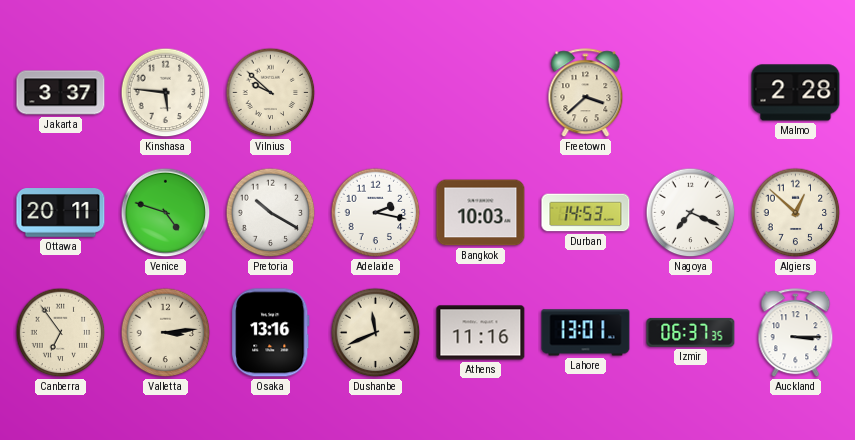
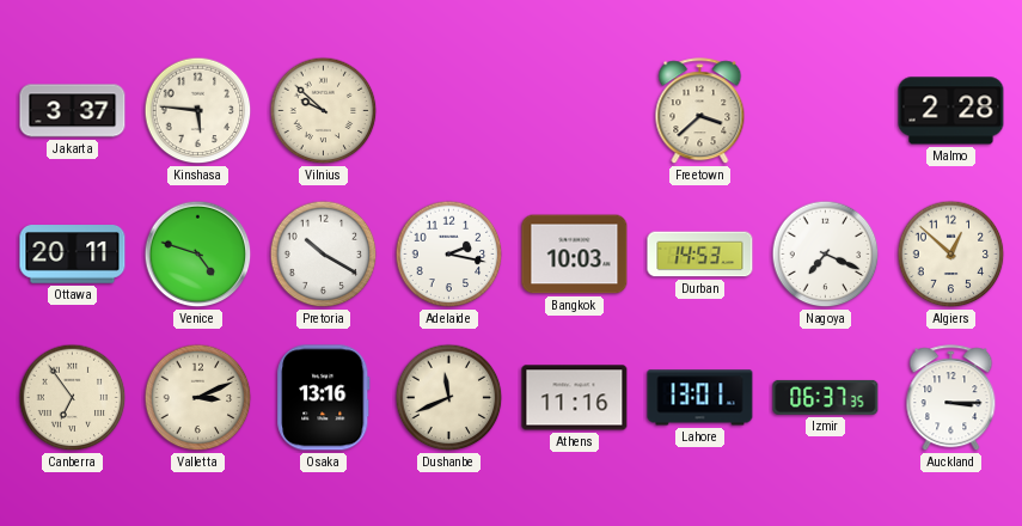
Valletta: 3:14 -> 3:11 (198, 398)
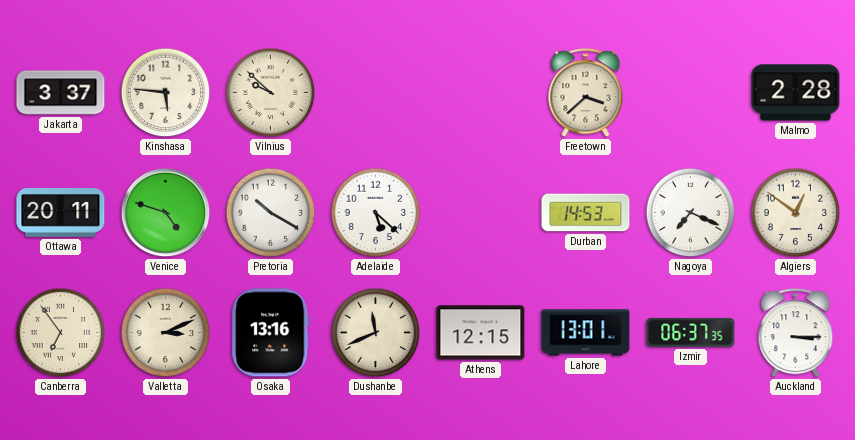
Adelaide: 2:17 -> 5:22 (376, 213)
Bangkok: 10:03 -> none (575, 255)
Algiers: 12:52 -> 12:51 (796, 213)
Athens: 11:16 -> 12:15 (481, 333)
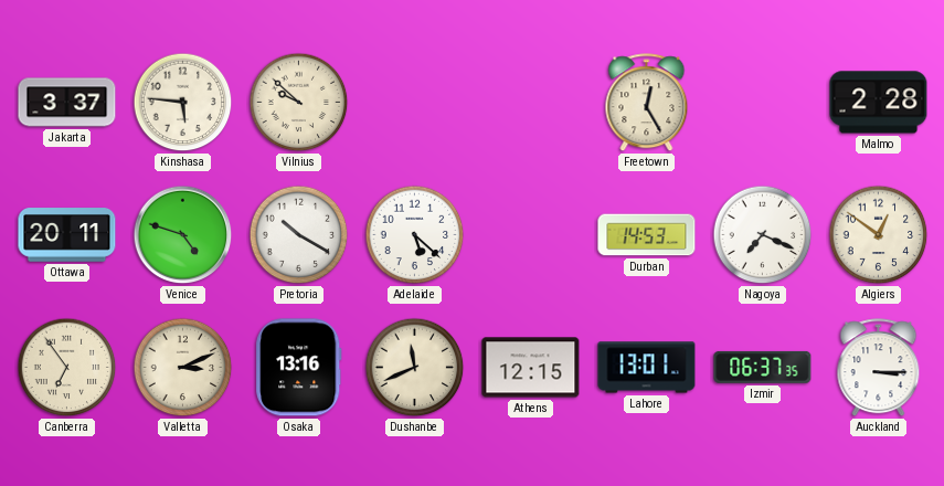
Freetown: 3:38 -> 12:25 (647, 103)
